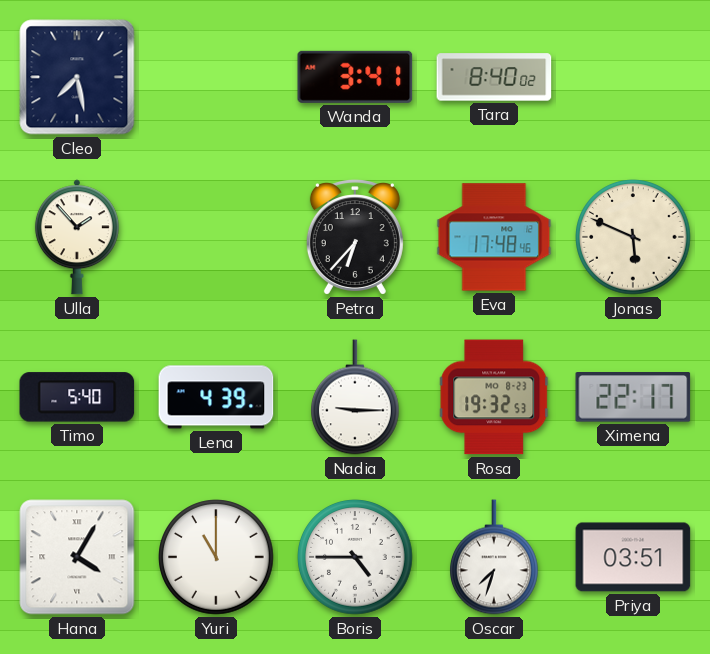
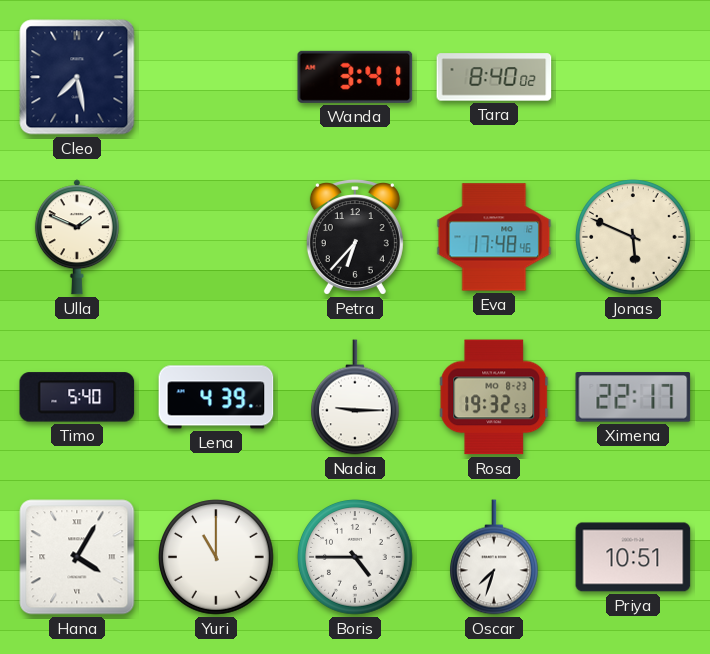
Ulla: 1:53 -> 1:49 (77, 237)
Priya: 03:51 -> 10:51 (633, 557)
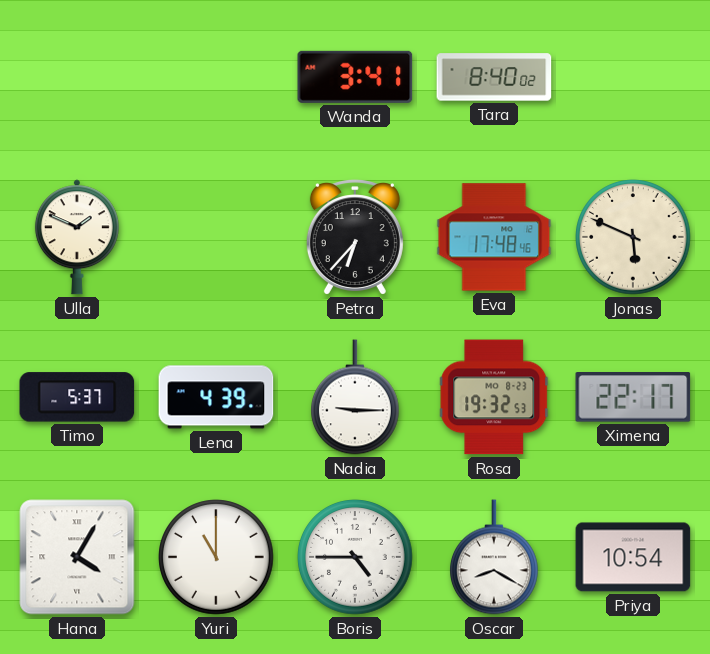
Cleo: 7:28 -> none (77, 77)
Timo: 5:40 -> 5:37 (77, 397)
Oscar: 7:33 -> 8:20 (495, 557)
Priya: 10:51 -> 10:54 (633, 557)
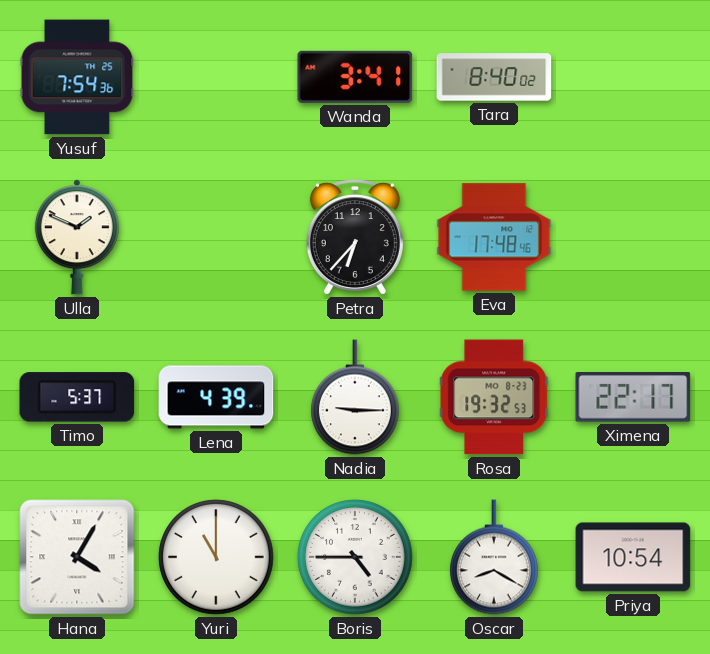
Yusuf: none -> 7:54 (77, 77)
Jonas: 5:49 -> none (633, 237)
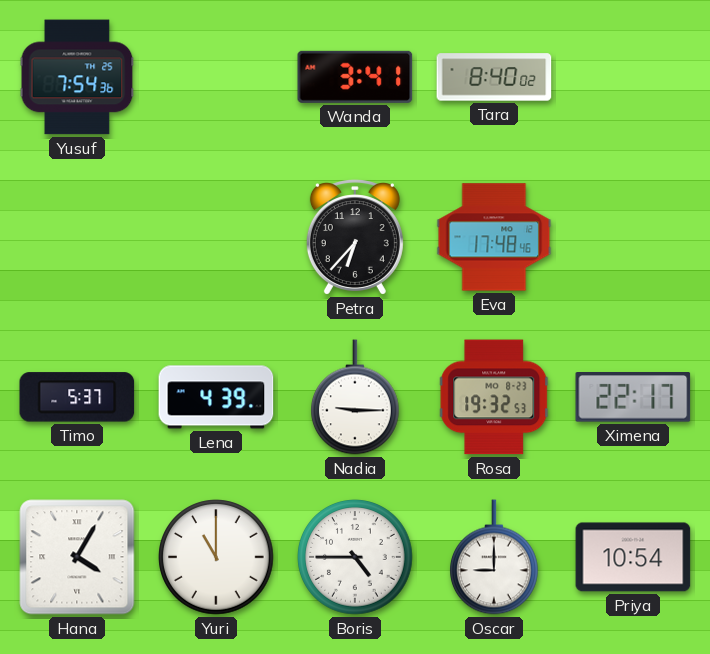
Ulla: 1:49 -> none (77, 237)
Oscar: 8:20 -> 9:00 (495, 557)
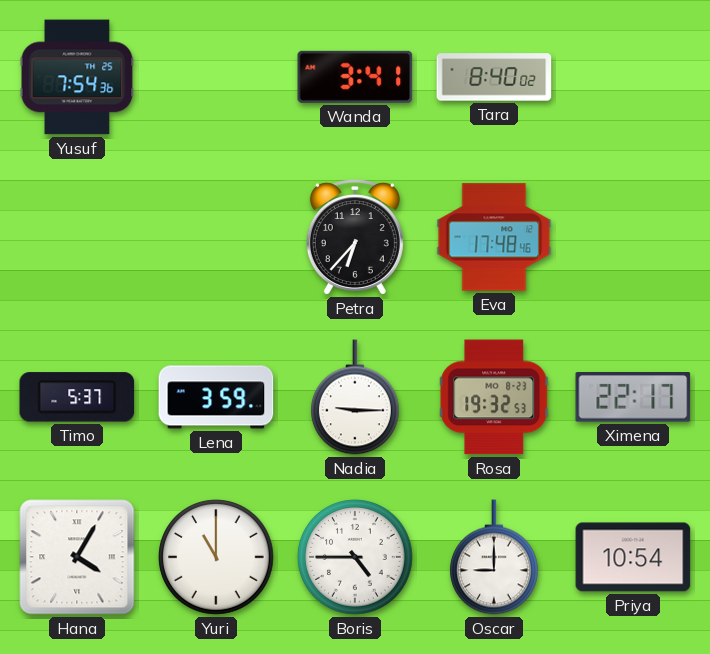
Lena: 4:39 -> 3:59 (216, 397)
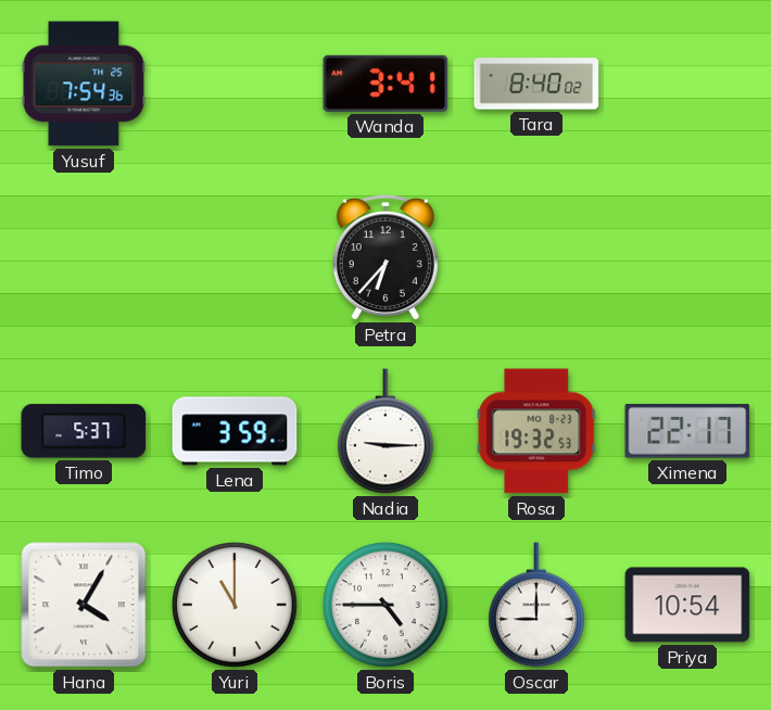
Eva: 17:48 -> none (494, 237)
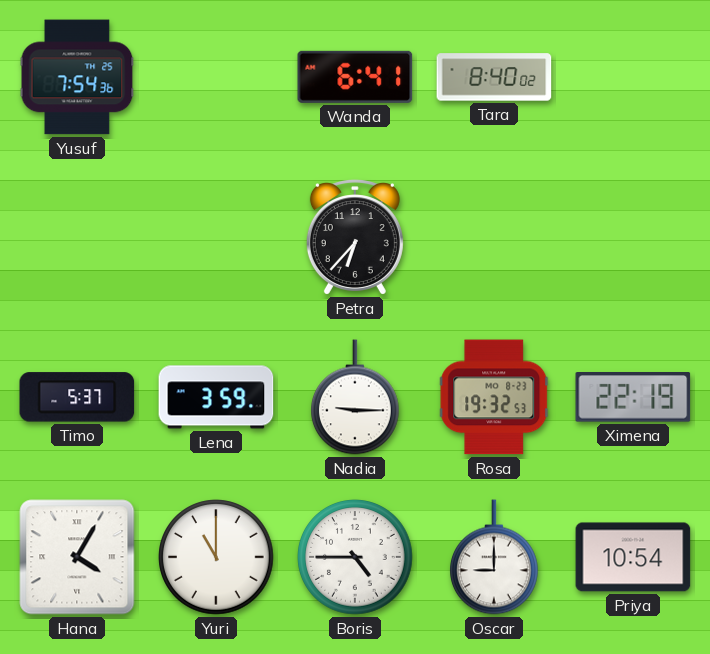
Wanda: 3:41 -> 6:41 (355, 77)
Ximena: 22:17 -> 22:19 (633, 397)
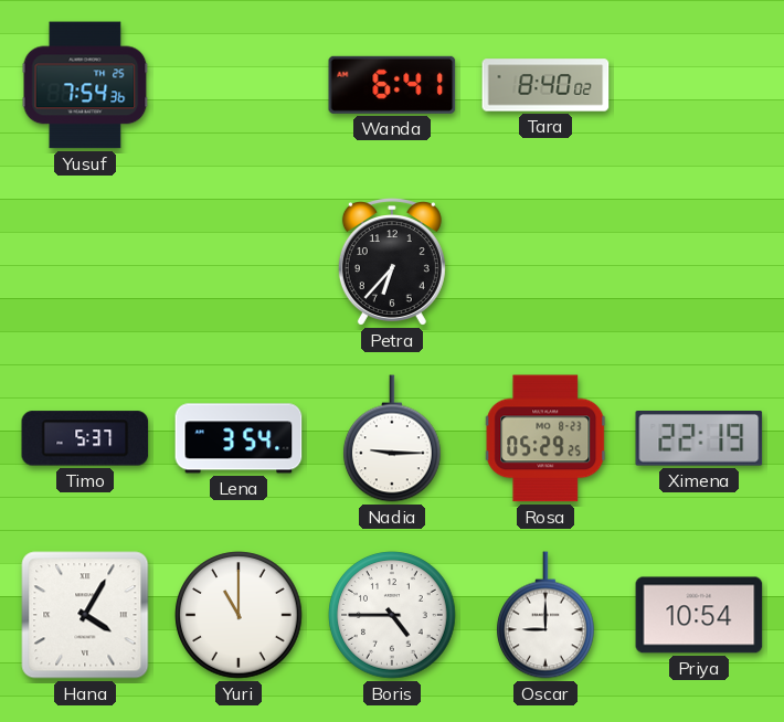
Lena: 3:59 -> 3:54 (239, 438)
Rosa: 19:32 -> 05:29 (545, 438)
